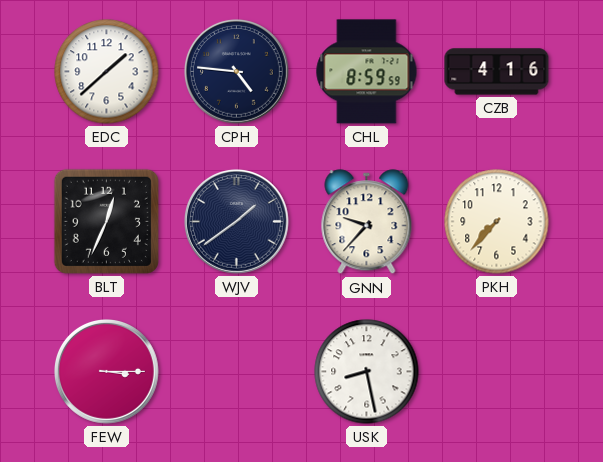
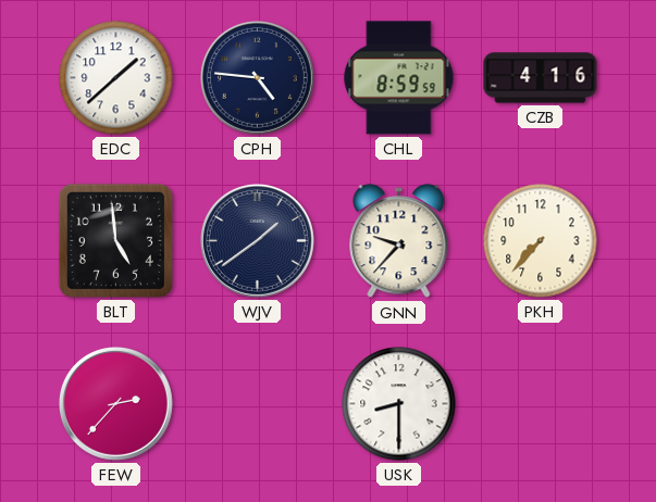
BLT: 12:34 -> 4:59 (115, 240)
FEW: 3:15 -> 2:37 (116, 404)
USK: 8:28 -> 8:30 (399, 404)
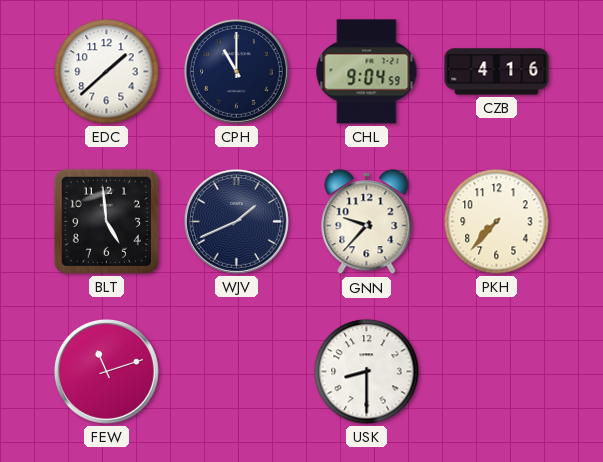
CPH: 4:46 -> 11:00 (237, 72)
CHL: 8:59 -> 9:04 (367, 72)
WJV: 1:39 -> 1:41 (237, 222)
FEW: 2:37 -> 11:12 (107, 372)
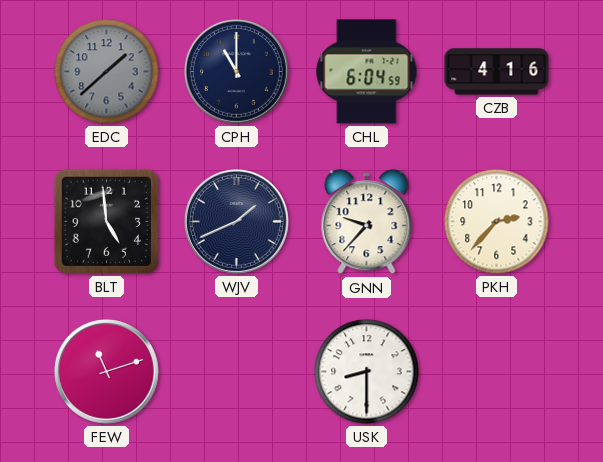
EDC dial: white -> grey (107, 72)
CHL: 9:04 -> 6:04 (367, 72)
PKH: 7:37 -> 2:37 (497, 222)
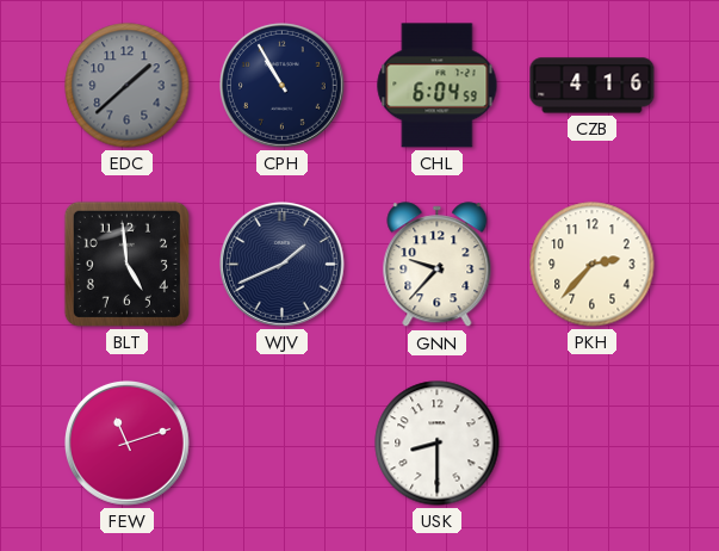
CPH: 11:00 -> 10:55 (283, 86)
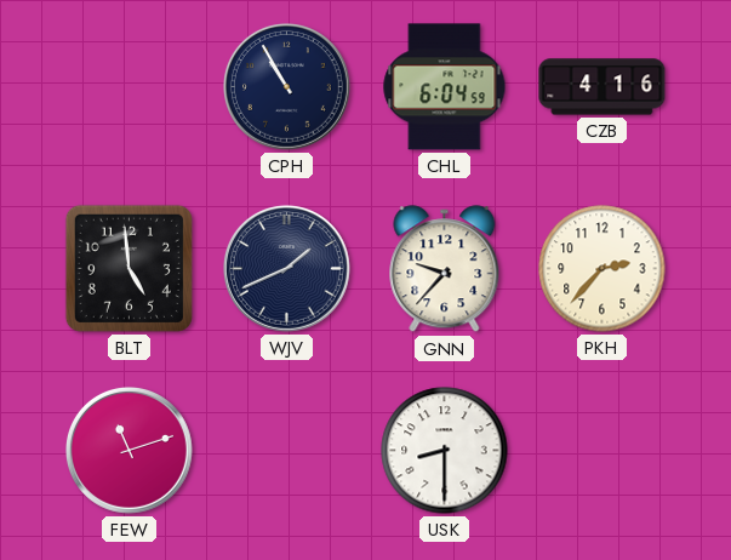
EDC: 1:38 -> none (128, 86)
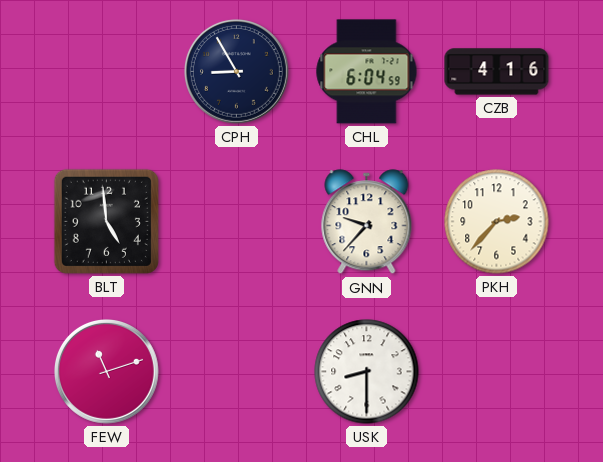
CPH: 10:55 -> 8:55 (237, 72)
WJV: 1:41 -> none (287, 269)
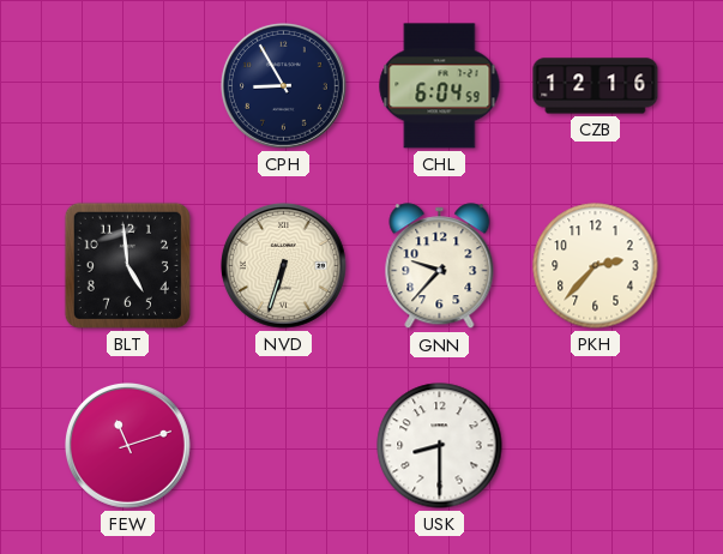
CZB: 4:16 -> 12:16 (596, 86)
NVD: none -> 6:33 (284, 266)
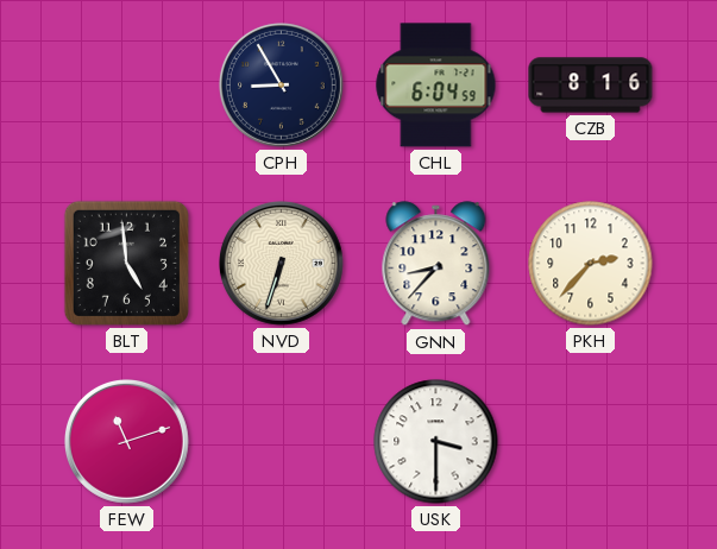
CZB: 12:16 -> 8:16 (591, 86)
GNN: 9:37 -> 8:37 (436, 264)
USK: 8:30 -> 3:30 (436, 442)
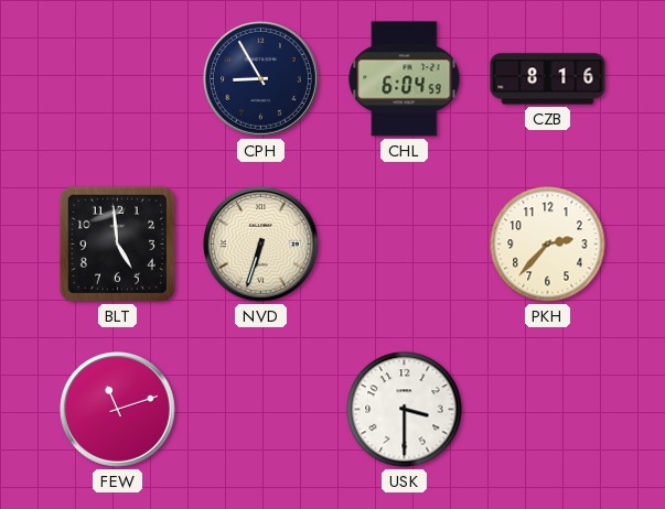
GNN: 8:37 -> none (436, 264)
